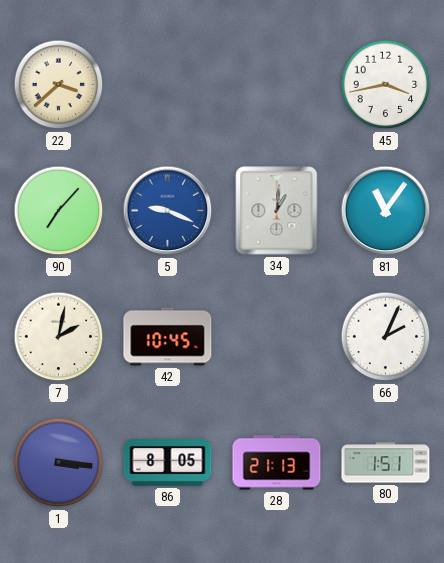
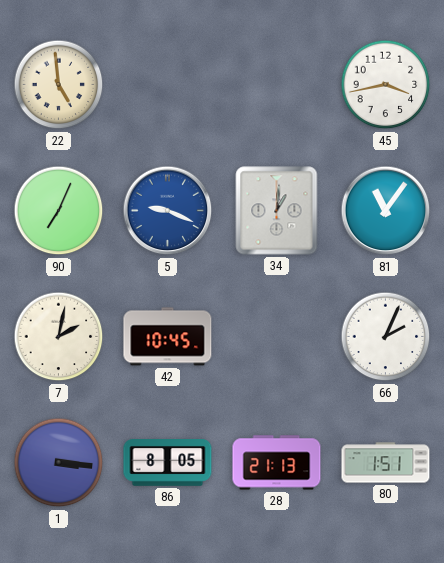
22: 3:38 -> 4:59 (59, 85)
90: 7:07 -> 7:04 (59, 211)
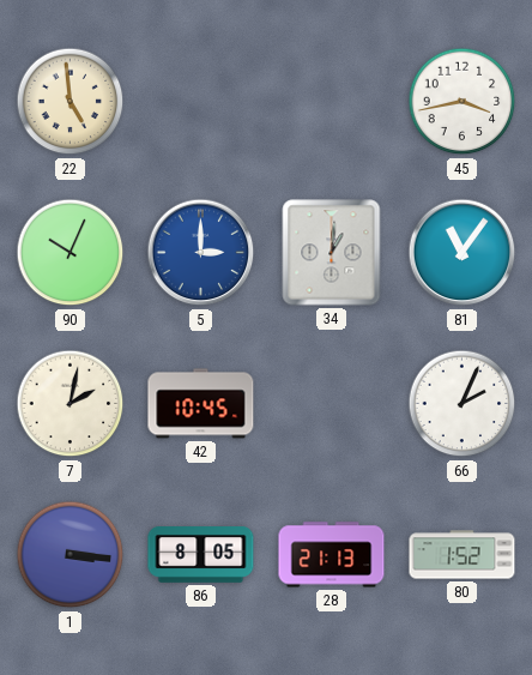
90: 7:04 -> 10:04 (71, 253)
5: 9:19 -> 3:00 (201, 253)
80: 1:51 -> 1:52 (463, 555)
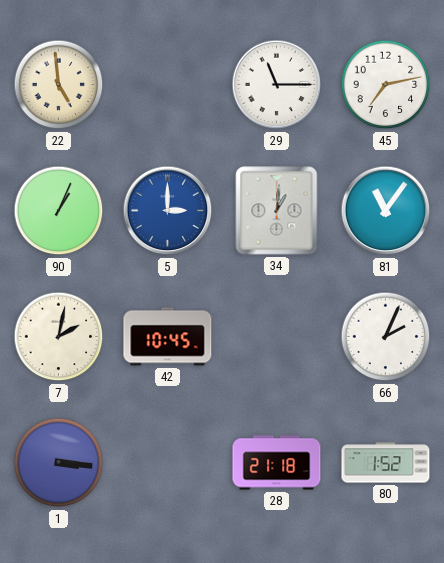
29: none -> 11:15 (277, 85)
45: 3:43 -> 7:13 (386, 85)
90: 10:04 -> 1:04 (59, 211)
86: 8:05 -> none (201, 555)
28: 21:13 -> 21:18 (277, 463)
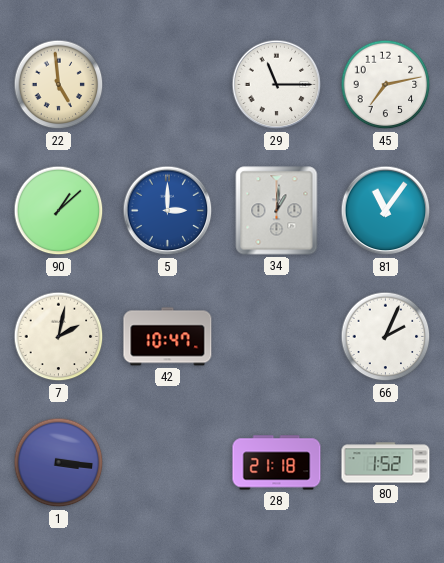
90: 1:04 -> 1:08 (59, 211)
42: 10:45 -> 10:47 (168, 337)
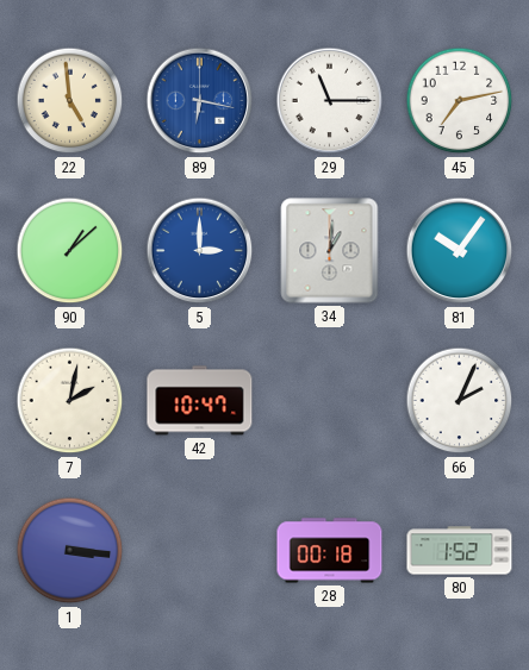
89: none -> 6:17 (200, 101)
81: 11:06 -> 10:06 (460, 251)
28: 21:18 -> 00:18 (330, 551)
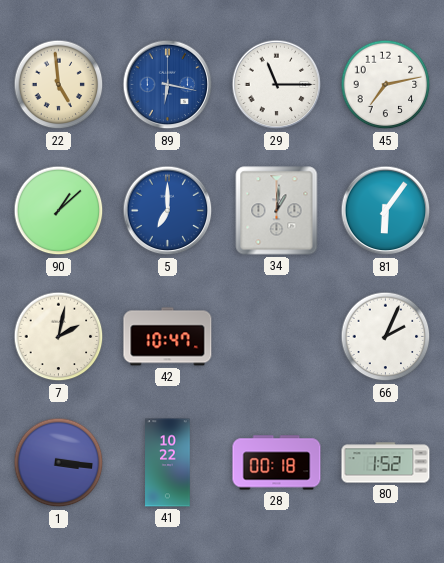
5: 3:00 -> 7:00 (168, 211)
81: 10:06 -> 6:06 (386, 211)
41: none -> 10:22 (168, 463)
